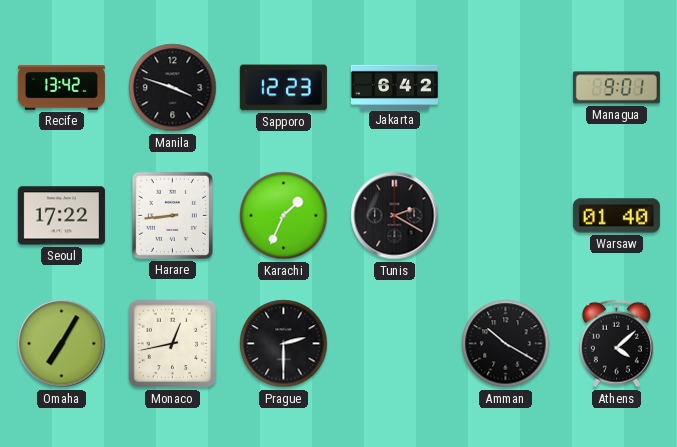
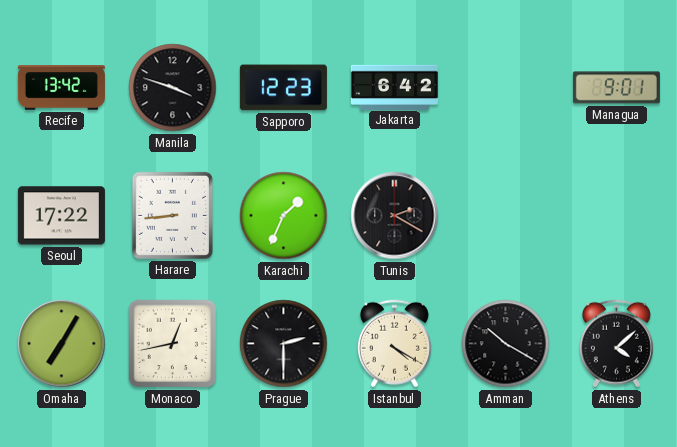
Warsaw: 01:40 -> none (616, 216)
Istanbul: none -> 4:20 (394, 344)
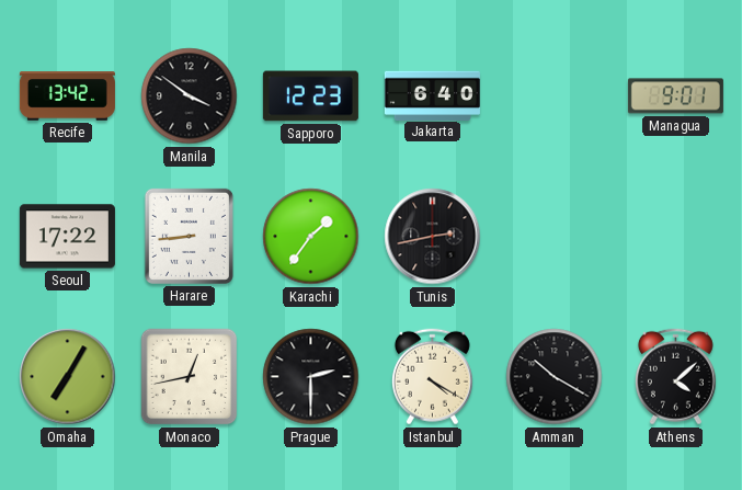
Manila: 3:48 -> 3:51 (190, 96)
Jakarta: 6:42 -> 6:40 (432, 95)
Karachi: 1:34 -> 1:36 (311, 237)
Tunis: 2:20 -> 2:43 (433, 237)
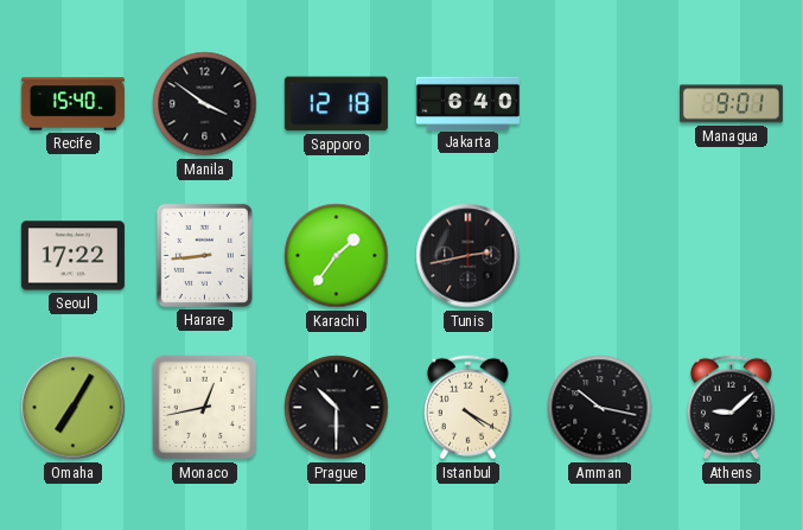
Recife: 13:42 -> 15:40 (72, 104)
Sapporo: 12:23 -> 12:18 (336, 104)
Prague: 2:30 -> 10:30 (337, 408)
Amman: 10:20 -> 10:17 (600, 408)
Athens: 4:08 -> 9:08 (731, 408)
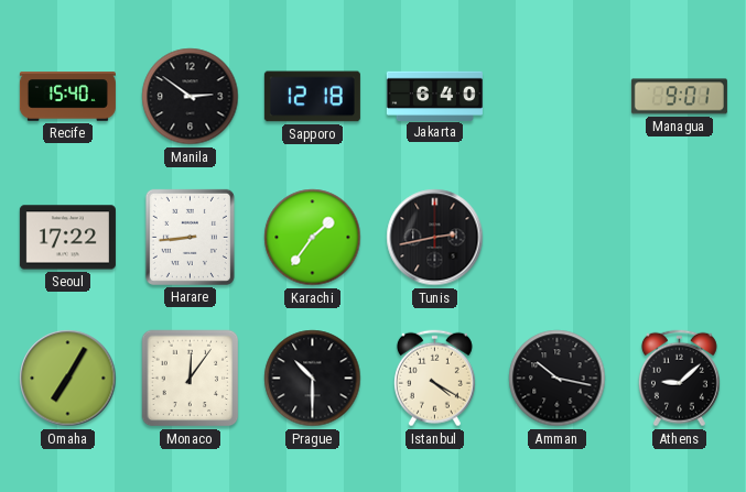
Manila: 3:51 -> 2:51 (191, 97)
Monaco: 12:43 -> 12:06 (191, 379)
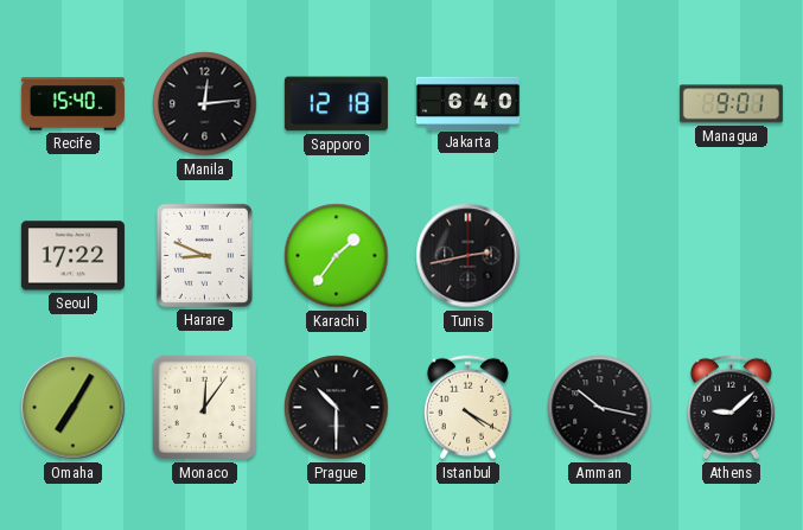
Manila: 2:51 -> 12:14 (205, 104)
Harare: 8:44 -> 8:49 (204, 255)
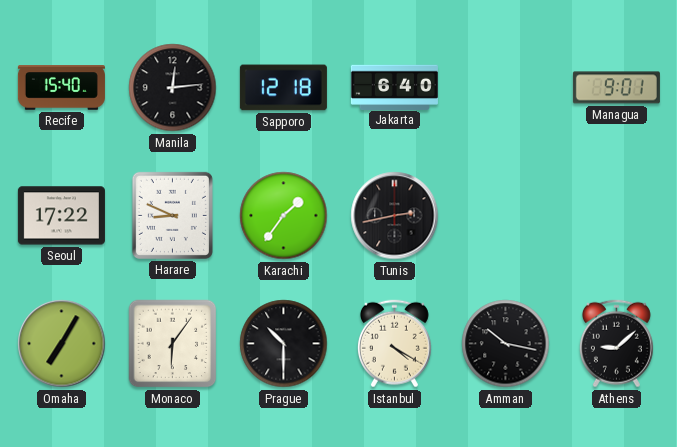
Monaco: 12:06 -> 6:06 (173, 344)
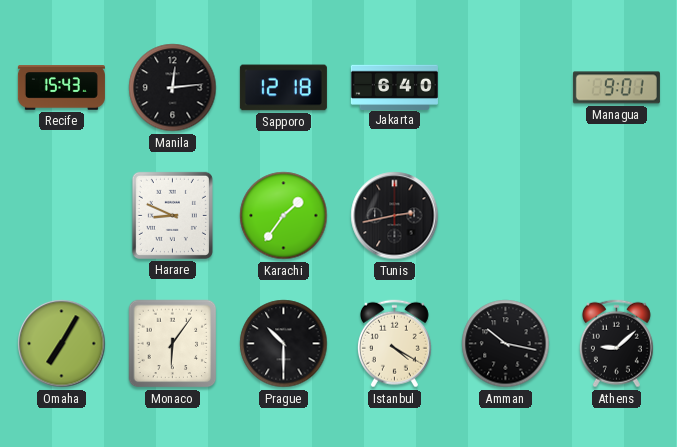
Recife: 15:40 -> 15:43 (61, 88)
Seoul: 17:22 -> none (61, 216)
